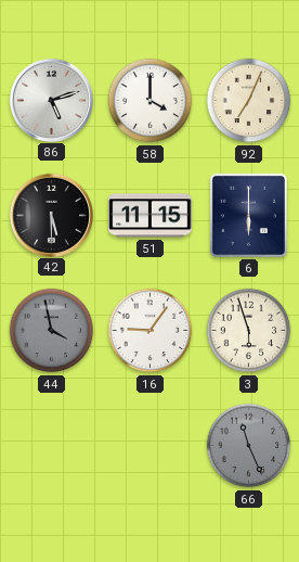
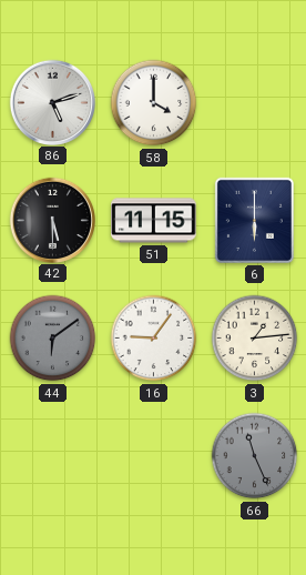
92: 7:04 -> none (249, 101)
44: 3:58 -> 6:09 (53, 339)
3: 5:57 -> 1:14 (255, 339)
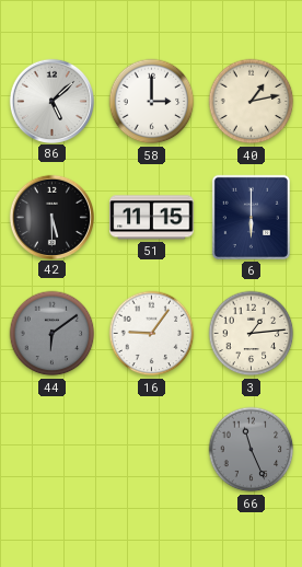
86: 5:12 -> 5:08 (51, 101)
58: 4:00 -> 3:00 (152, 102)
40: none -> 1:13 (252, 102)
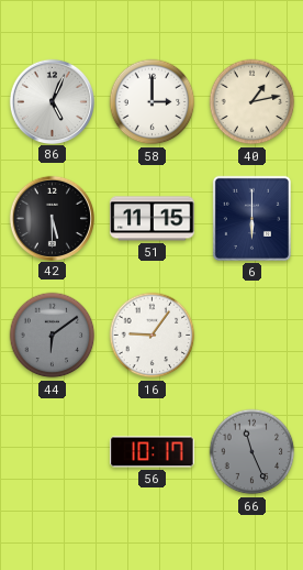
86: 5:08 -> 5:04 (52, 101)
3: 1:14 -> none (252, 334)
56: none -> 10:17 (153, 452)
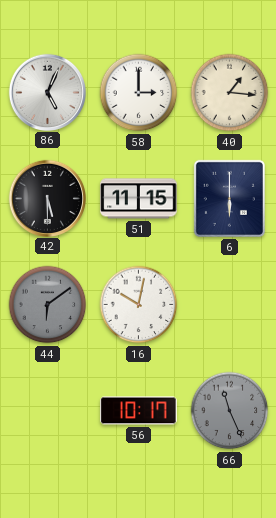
40: 1:13 -> 1:16 (230, 93)
16: 9:06 -> 10:02 (139, 305)
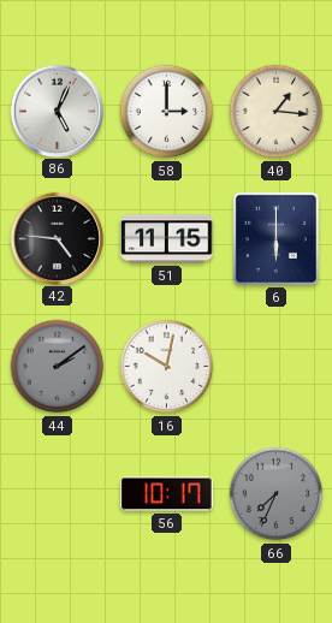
42: 5:30 -> 4:46 (57, 238)
44: 6:09 -> 2:09 (58, 367)
66: 11:26 -> 7:34 (277, 494)
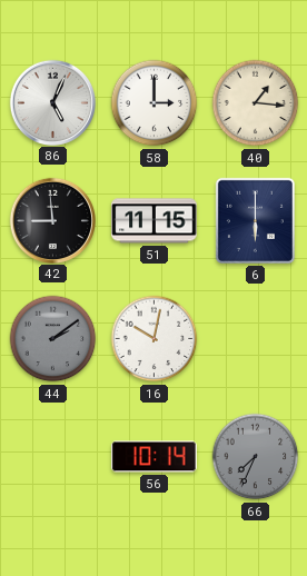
42: 4:46 -> 8:59 (52, 220)
56: 10:17 -> 10:14 (155, 457)
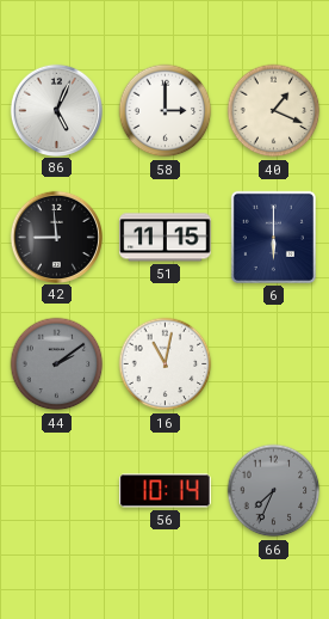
40: 1:16 -> 1:19 (274, 111)
16: 10:02 -> 11:02 (166, 364)
